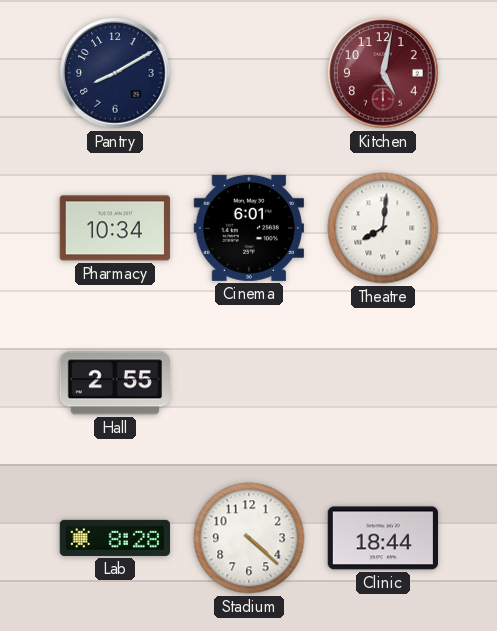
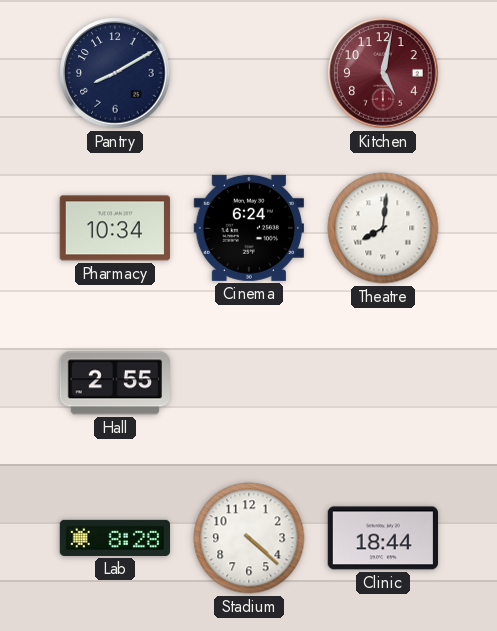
Cinema: 6:01 -> 6:24 (249, 228)
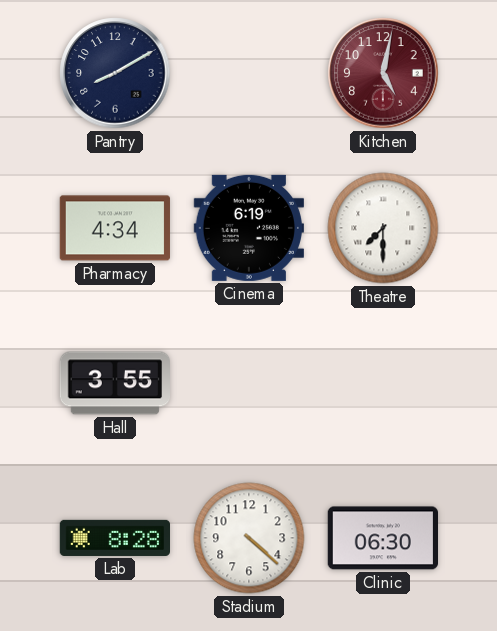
Pharmacy: 10:34 -> 4:34 (114, 228)
Cinema: 6:24 -> 6:19 (249, 228)
Theatre: 8:01 -> 7:30 (383, 228)
Hall: 2:55 -> 3:55 (114, 383)
Clinic: 18:44 -> 06:30 (382, 538)
